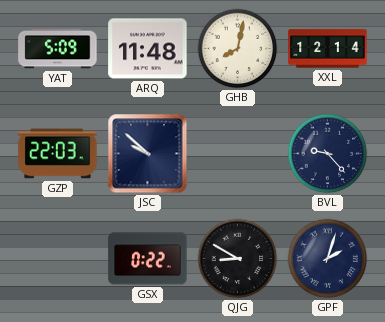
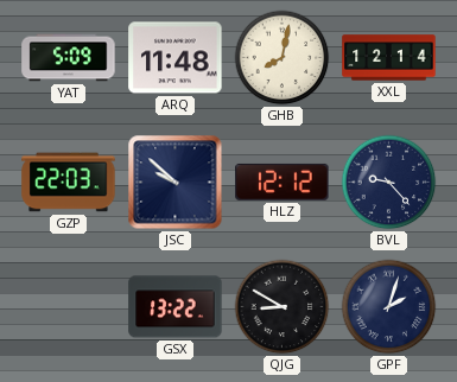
HLZ: none -> 12:12 (283, 182)
GSX: 0:22 -> 13:22 (176, 307)
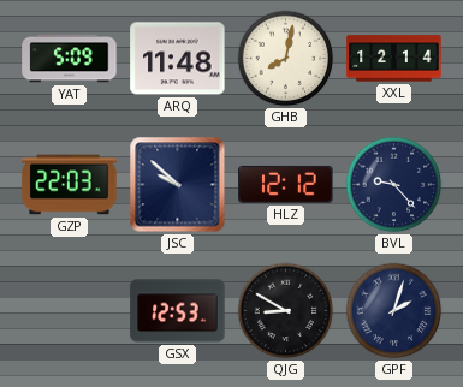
GSX: 13:22 -> 12:53 (178, 311)
